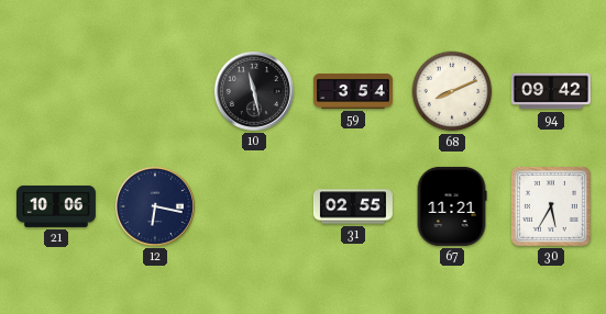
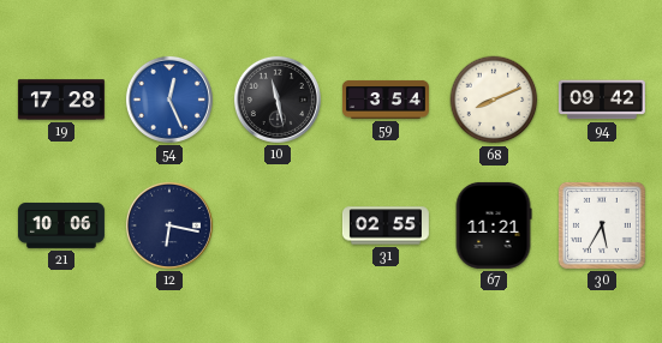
19: none -> 17:28 (61, 100)
54: none -> 12:26 (169, 100)
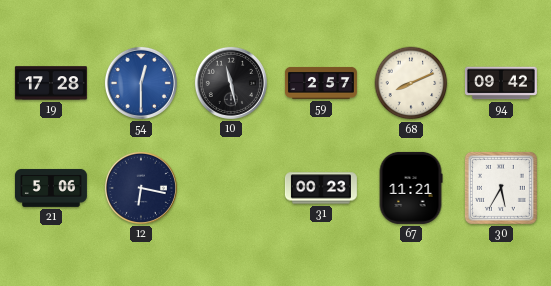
54: 12:26 -> 12:30 (141, 83)
59: 3:54 -> 2:57 (321, 83)
21: 10:06 -> 5:06 (51, 188)
31: 02:55 -> 00:23 (321, 188)
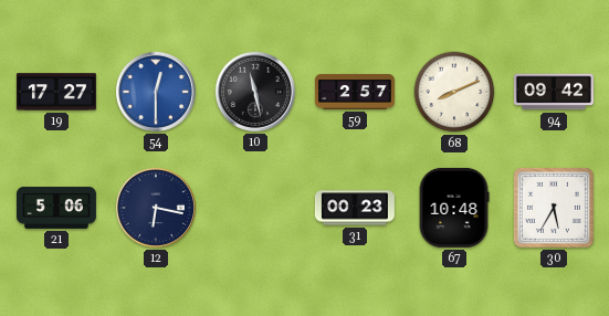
19: 17:28 -> 17:27 (56, 92)
67: 11:21 -> 10:48 (454, 208)
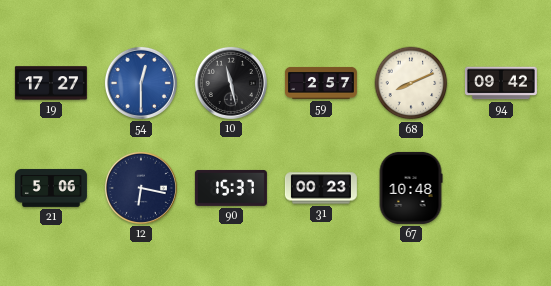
90: none -> 15:37 (231, 188)
30: 5:35 -> none (554, 208)
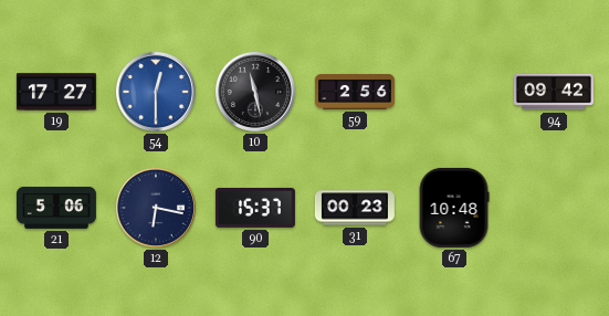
59: 2:57 -> 2:56 (355, 92)
68: 8:11 -> none (411, 83)
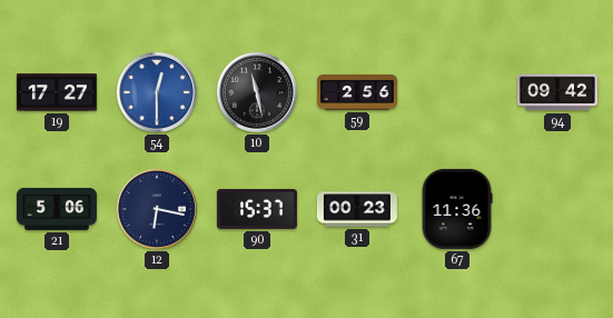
67: 10:48 -> 11:36 (457, 209)
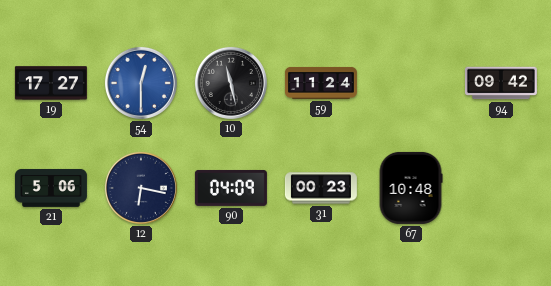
59: 2:56 -> 11:24 (321, 83)
90: 15:37 -> 04:09 (231, 188)
67: 11:36 -> 10:48 (411, 188)
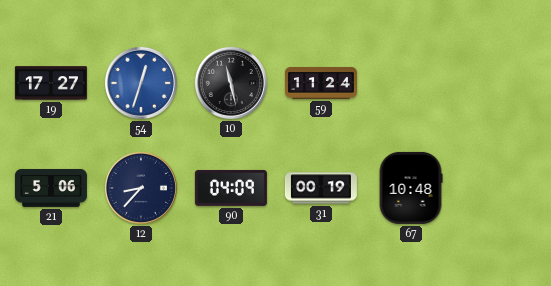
54: 12:30 -> 12:33 (141, 83)
94: 09:42 -> none (501, 83)
12: 6:17 -> 8:37 (141, 188)
31: 00:23 -> 00:19 (321, 188)
